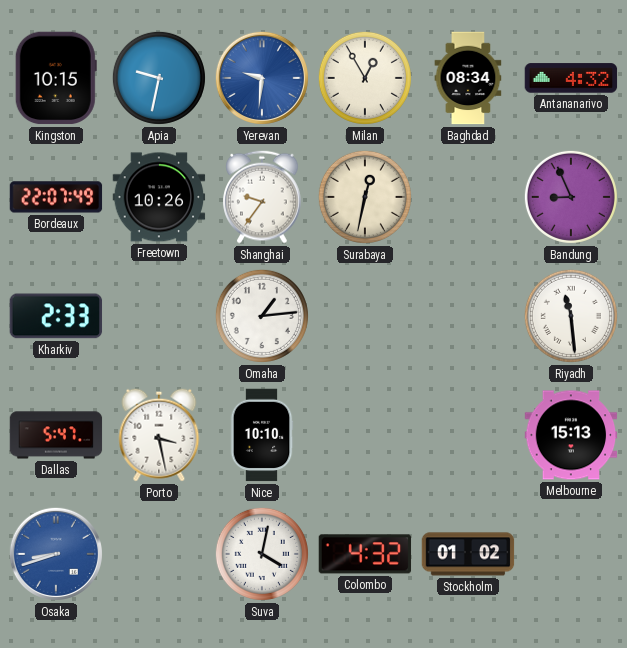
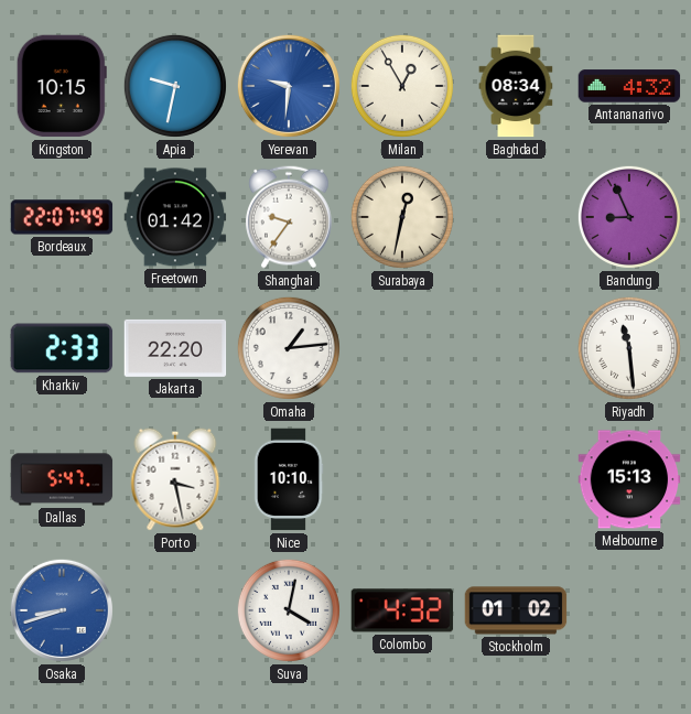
Freetown: 10:26 -> 01:42 (175, 217)
Jakarta: none -> 22:20 (175, 348)
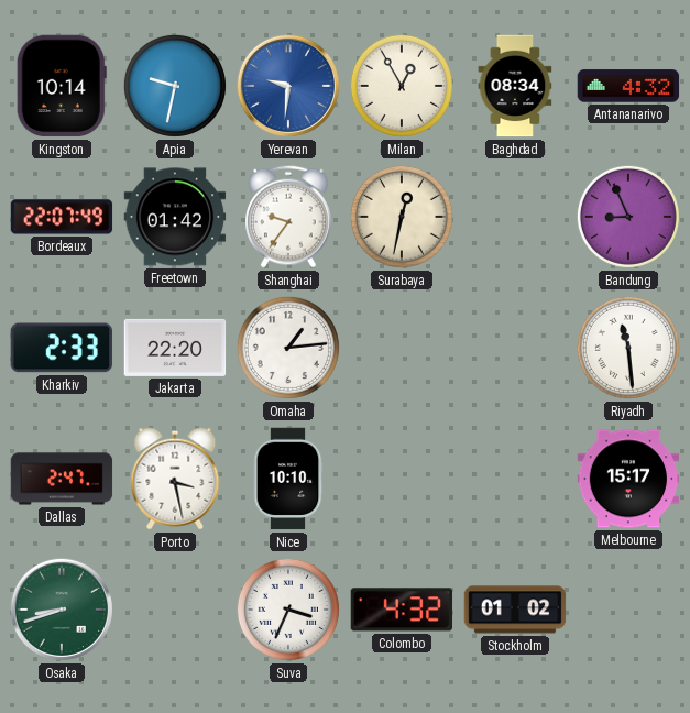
Kingston: 10:15 -> 10:14 (62, 86)
Dallas: 5:47 -> 2:47 (62, 479)
Melbourne: 15:13 -> 15:17 (628, 479)
Osaka dial: blue -> green (62, 610)
Suva: 4:02 -> 3:34 (288, 610)
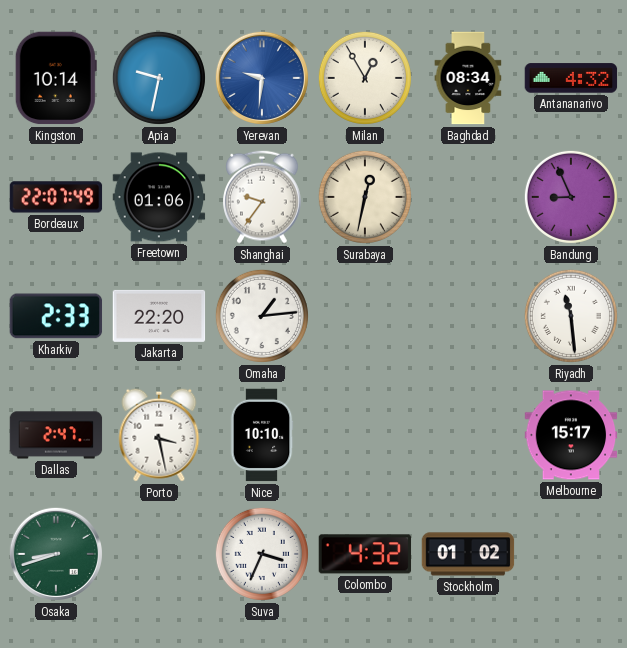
Freetown: 01:42 -> 01:06 (159, 197)
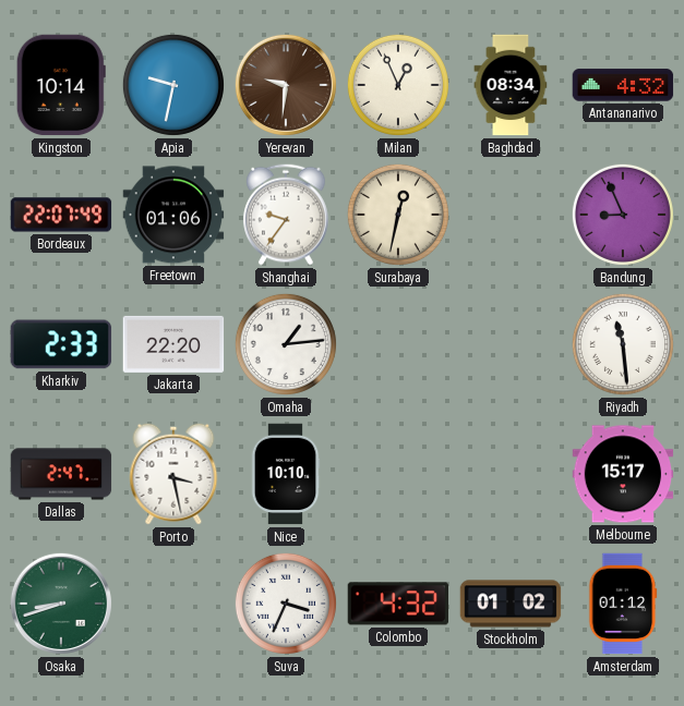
Yerevan dial: blue -> brown (286, 85)
Milan: 12:55 -> 12:56 (398, 85)
Amsterdam: none -> 01:12 (623, 604)
